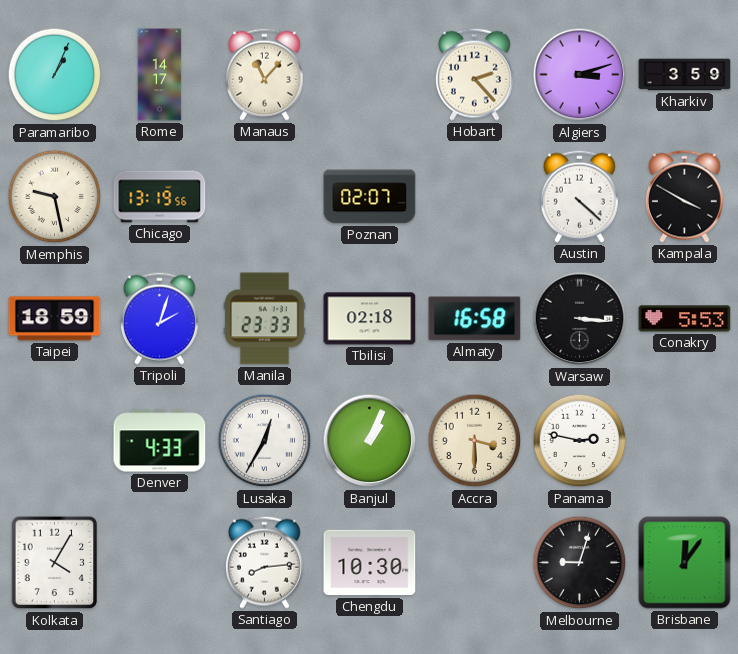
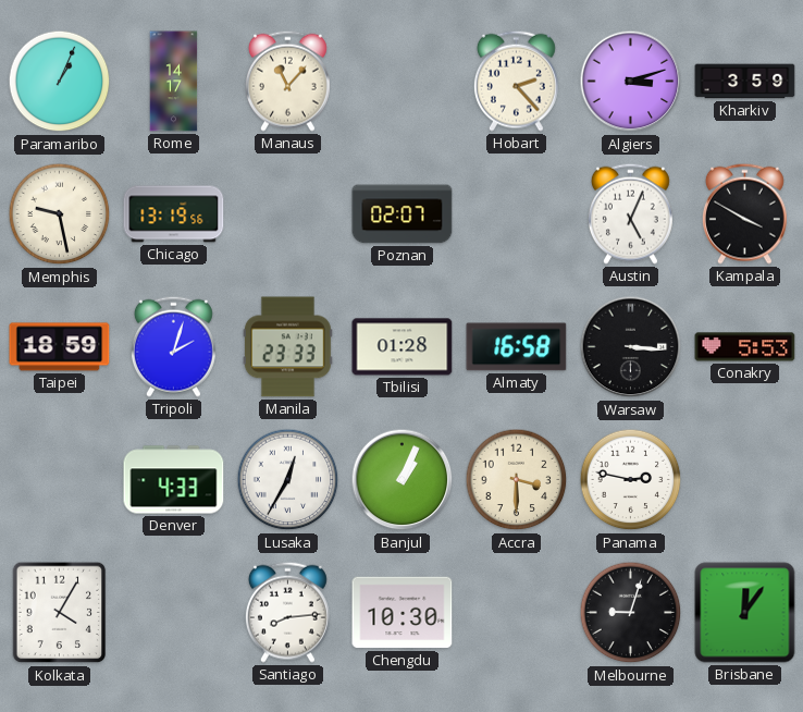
Austin: 4:22 -> 5:04 (630, 213)
Tbilisi: 02:18 -> 01:28 (403, 347)
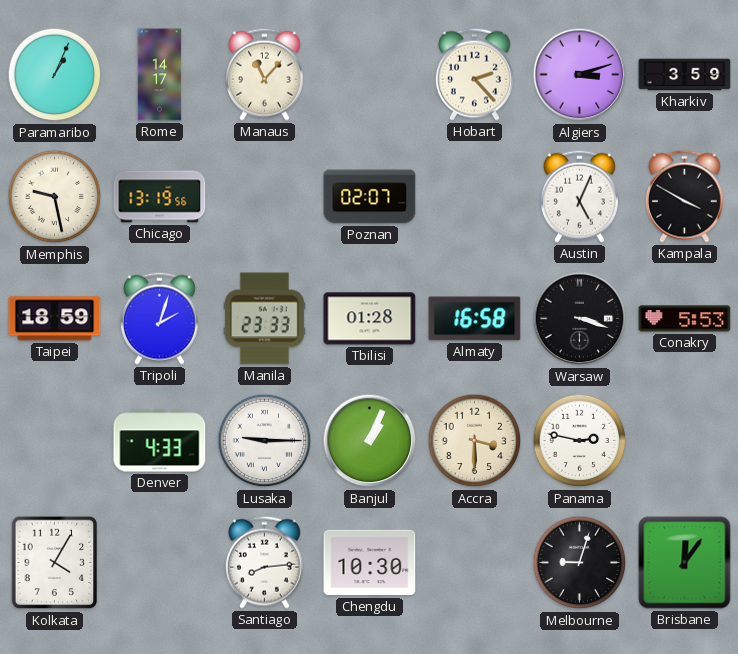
Warsaw: 3:16 -> 3:18 (580, 319)
Lusaka: 12:35 -> 9:15 (265, 441)
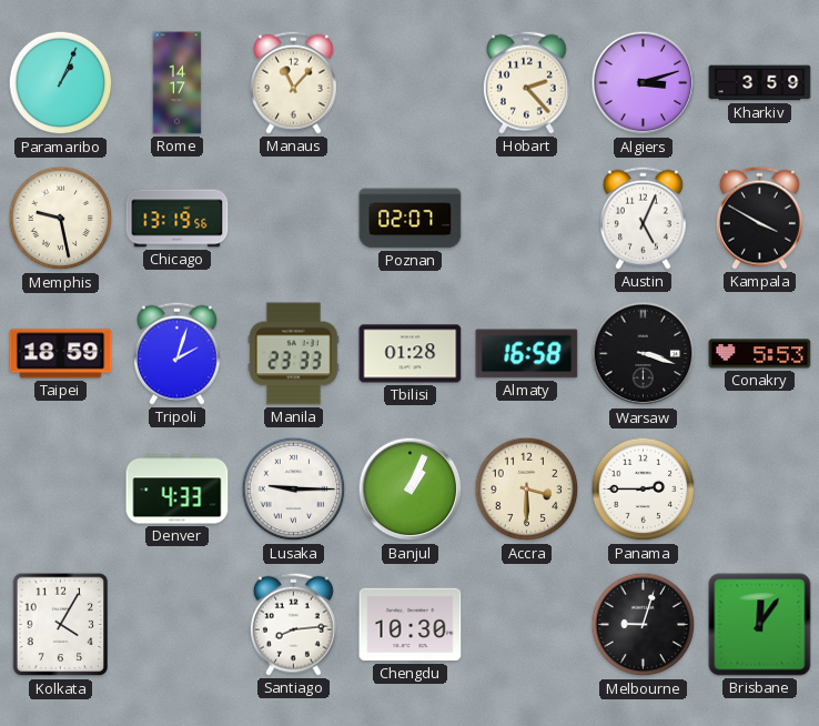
Panama: 2:47 -> 2:45 (644, 490)
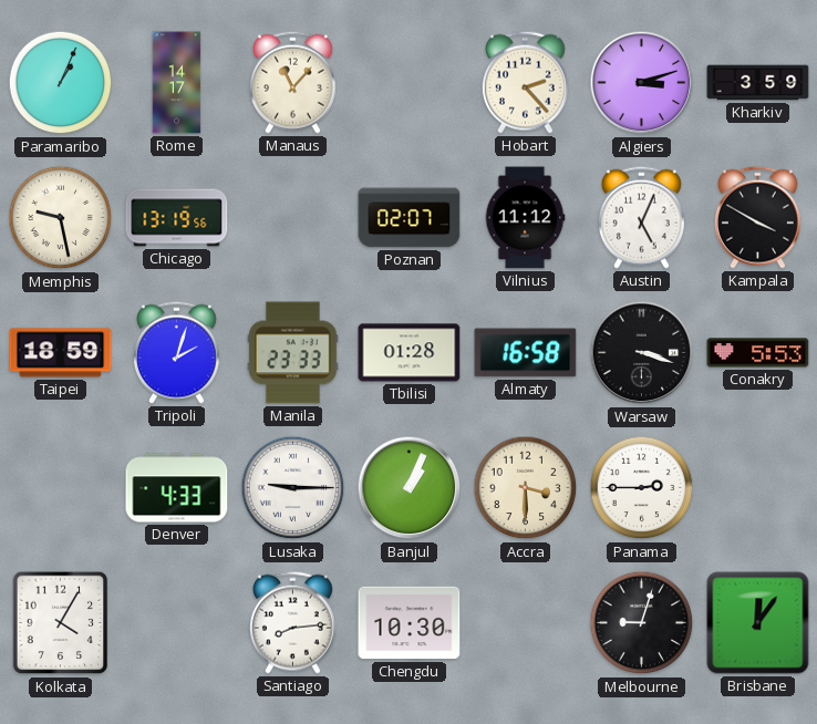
Vilnius: none -> 11:12 (525, 218)
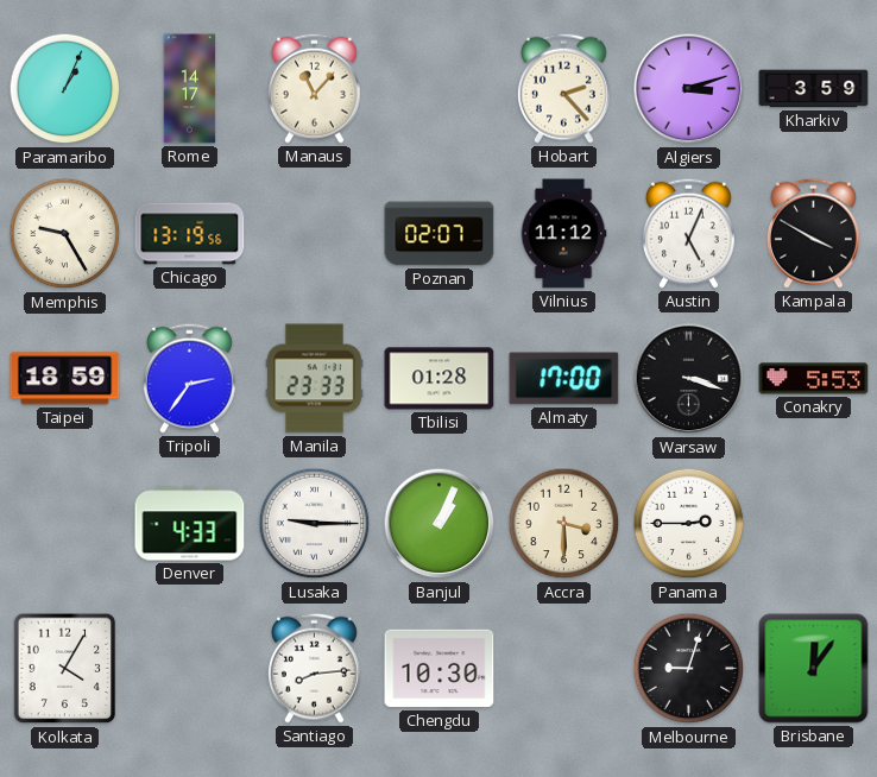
Memphis: 9:28 -> 9:25 (65, 234)
Tripoli: 2:03 -> 2:36 (189, 378)
Almaty: 16:58 -> 17:00 (564, 379)
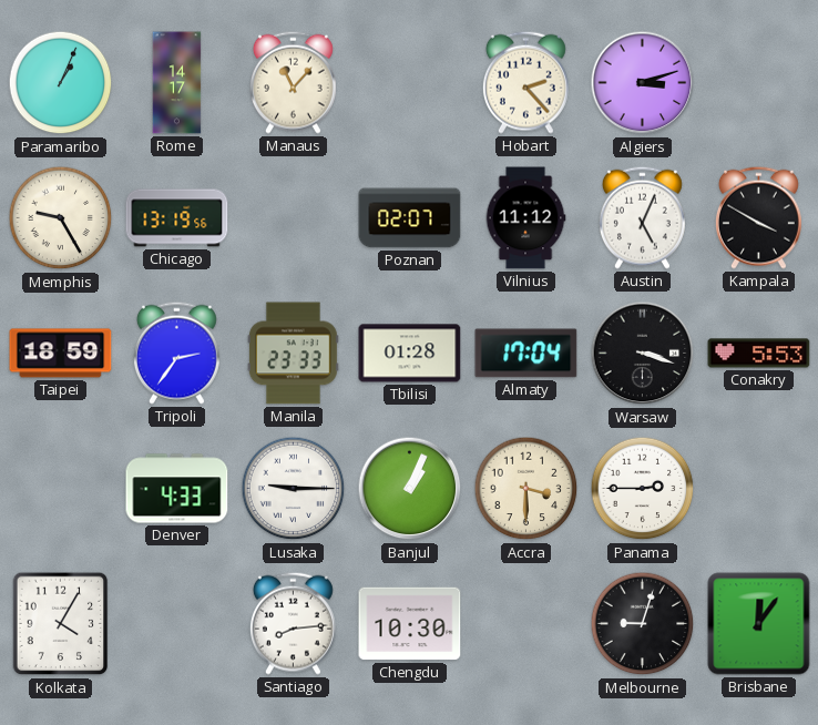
Kharkiv: 3:59 -> none (814, 89)
Almaty: 17:00 -> 17:04 (526, 354)
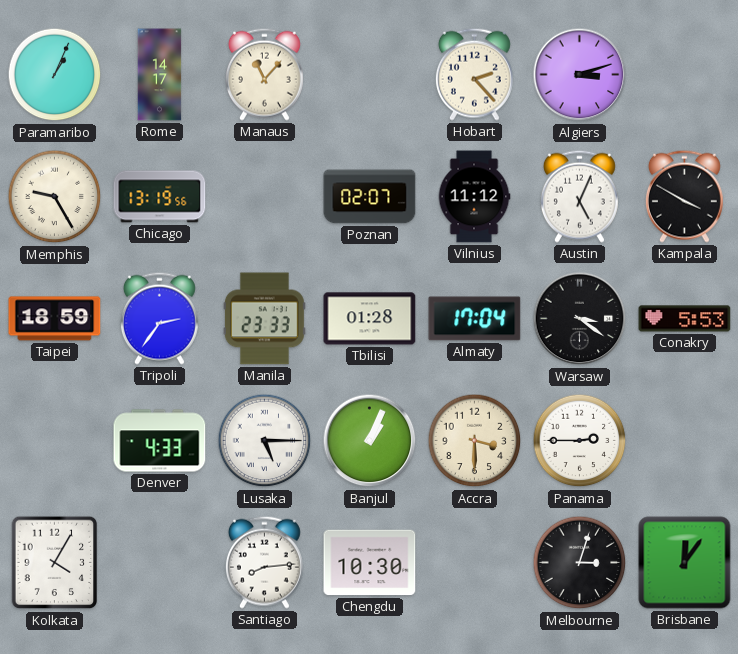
Warsaw: 3:18 -> 3:21 (580, 319)
Lusaka: 9:15 -> 5:15 (265, 441)
Melbourne: 9:03 -> 3:03 (580, 563)
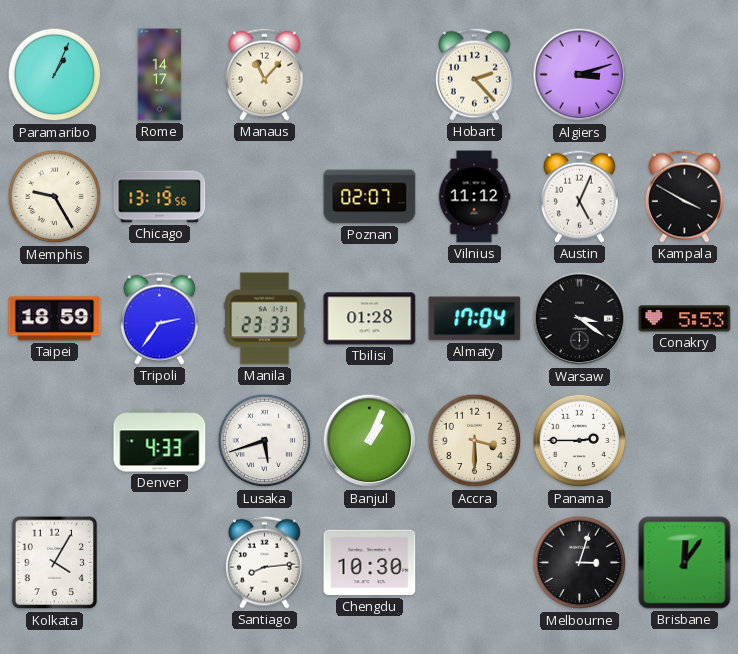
Lusaka: 5:15 -> 5:42 (265, 441)
